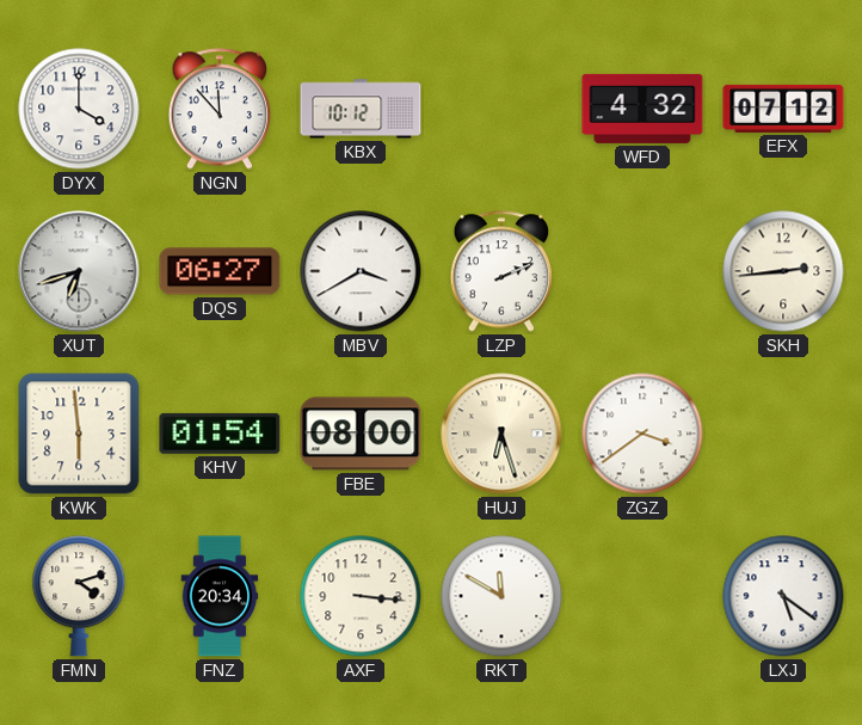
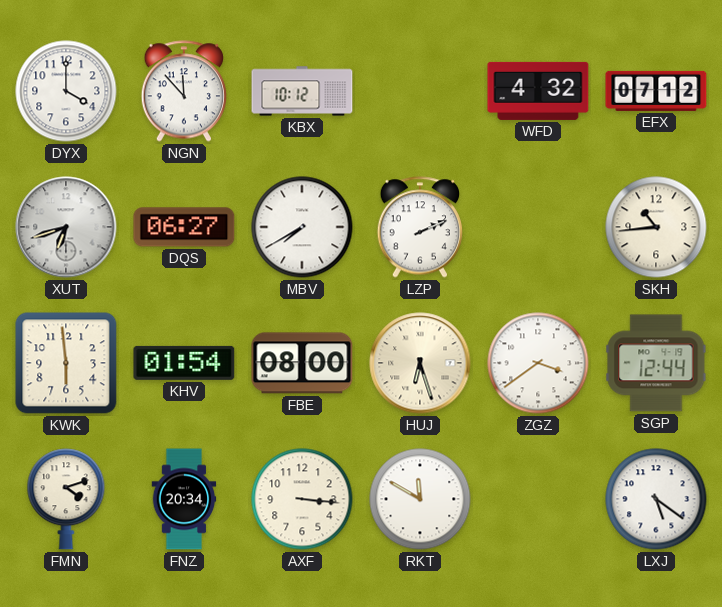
MBV: 3:40 -> 7:40 (302, 227)
SKH: 2:44 -> 10:44 (656, 227)
SGP: none -> 12:44 (656, 363)
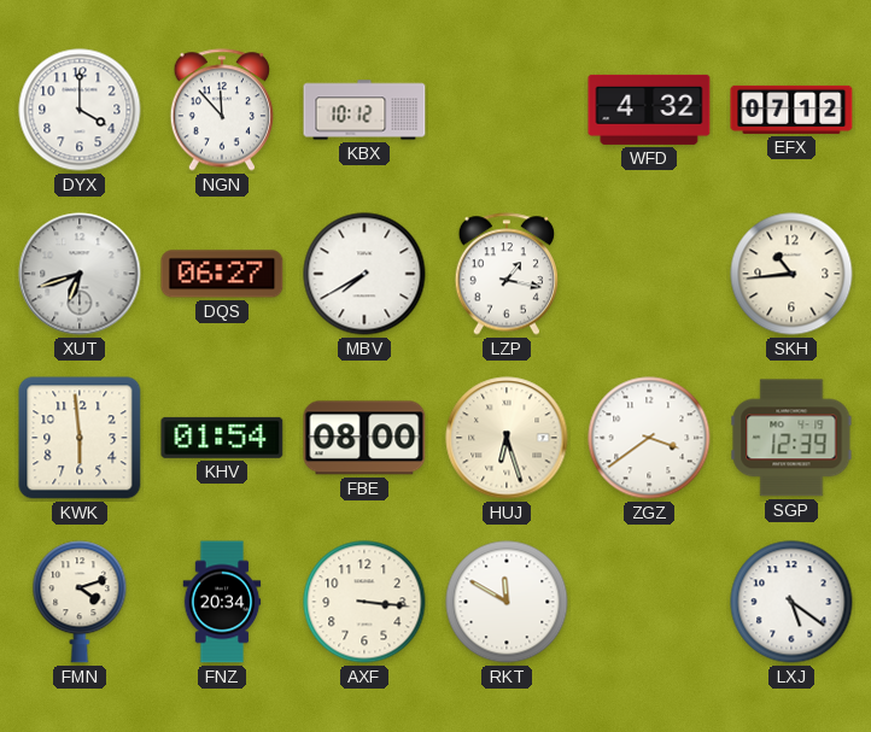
LZP: 2:11 -> 1:17 (505, 274)
SGP: 12:44 -> 12:39 (791, 438)
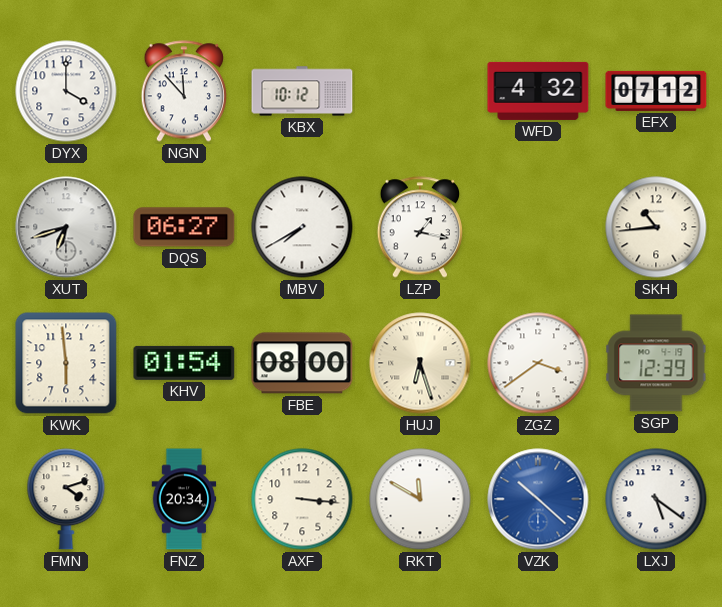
VZK: none -> 10:22 (538, 499)
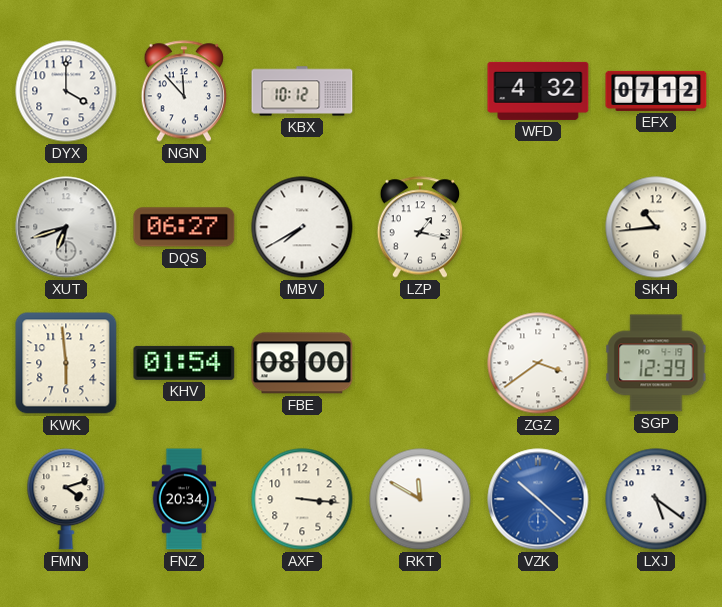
HUJ: 6:27 -> none (420, 363)
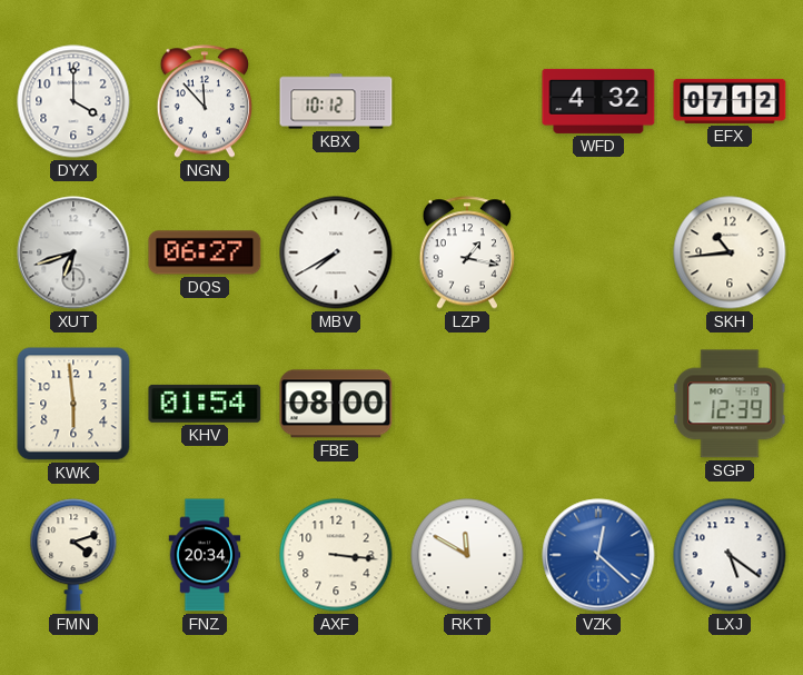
ZGZ: 3:39 -> none (538, 363)
VZK: 10:22 -> 12:22 (598, 555)
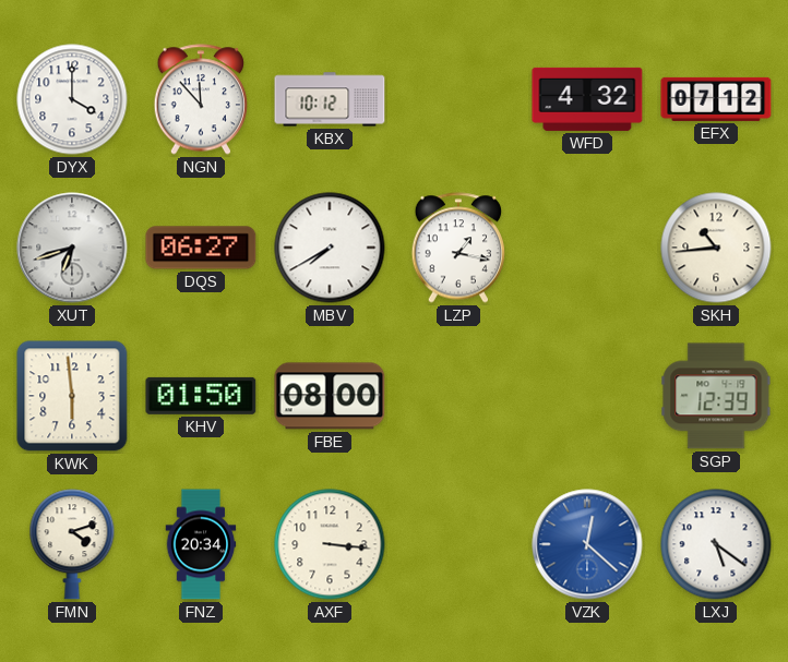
KHV: 01:54 -> 01:50 (201, 396)
RKT: 11:50 -> none (467, 555)
